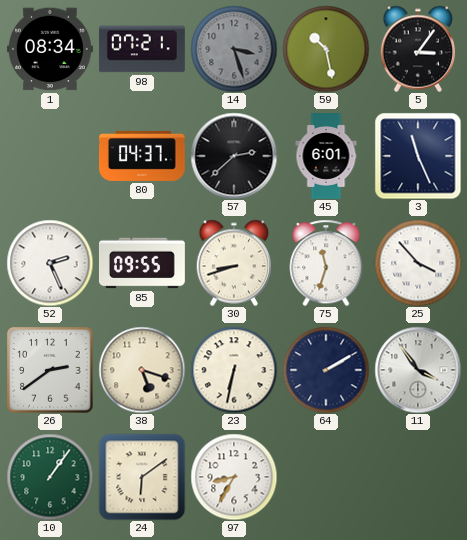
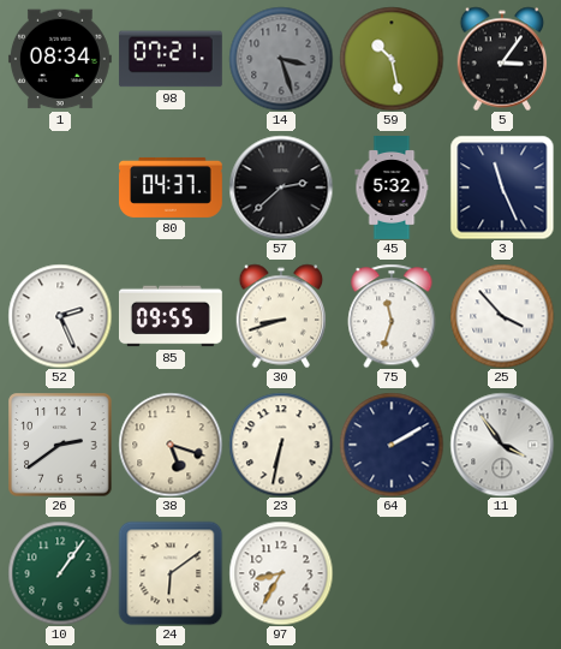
45: 6:01 -> 5:32 (392, 189)
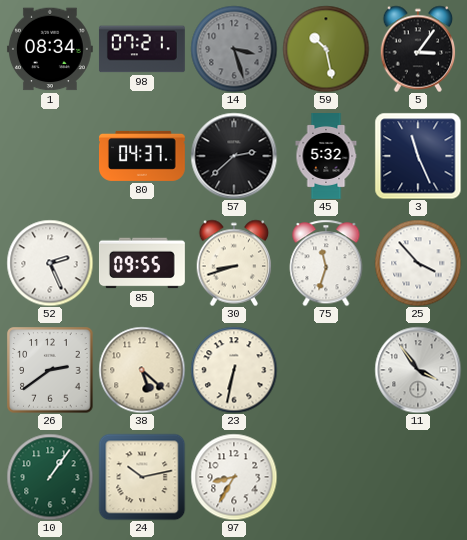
38: 5:18 -> 5:22 (142, 370)
64: 2:10 -> none (392, 445)
24: 6:09 -> 10:13 (142, 477)
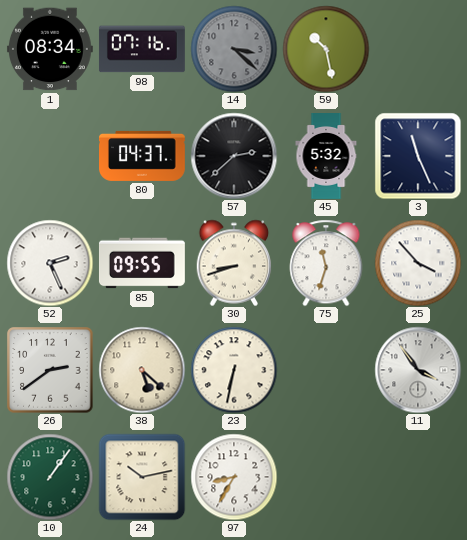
98: 07:21 -> 07:16 (142, 49)
14: 3:27 -> 3:22 (234, 49)
5: 3:06 -> none (418, 49)
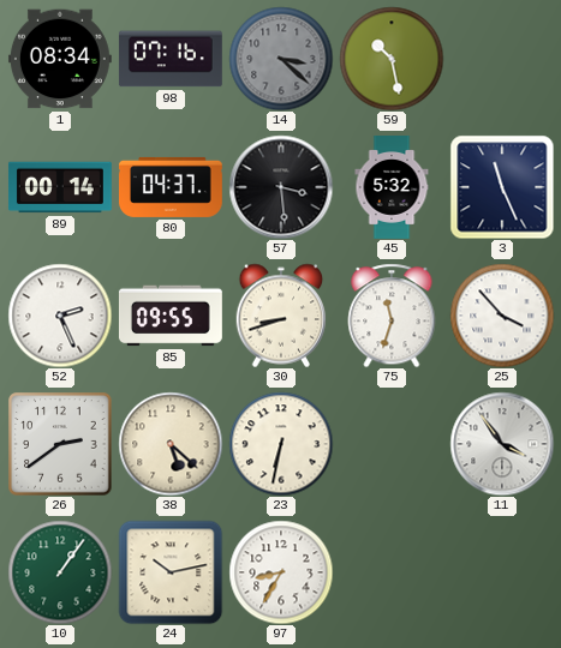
89: none -> 00:14 (60, 187)
57: 2:38 -> 3:29 (281, 187)
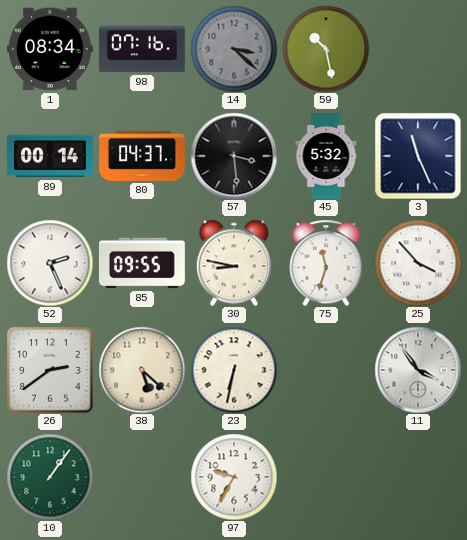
30: 8:42 -> 8:47 (234, 263)
24: 10:13 -> none (171, 572)
97: 8:35 -> 9:35 (234, 477)
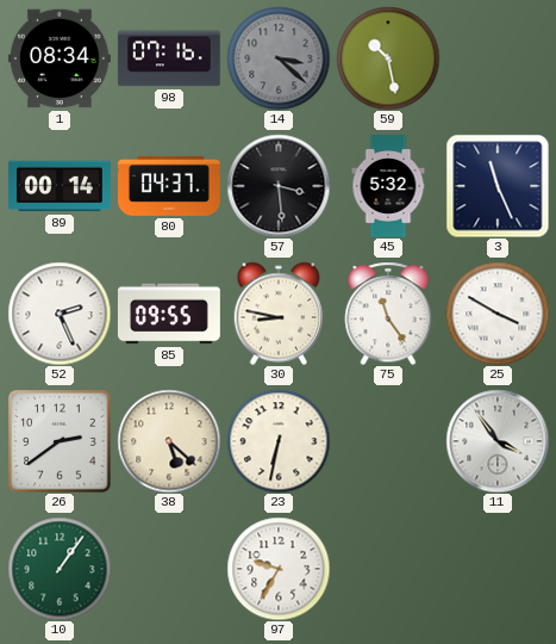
75: 11:33 -> 11:24 (388, 314)
25: 3:53 -> 3:50 (498, 314)
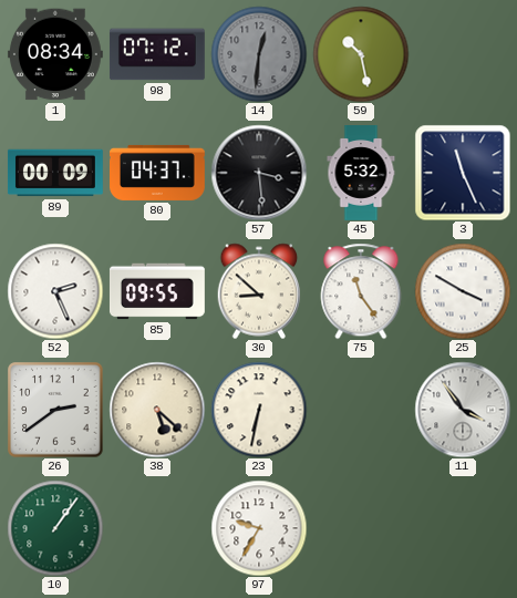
98: 07:16 -> 07:12 (157, 54)
14: 3:22 -> 12:31 (259, 54)
89: 00:14 -> 00:09 (55, 173)
30: 8:47 -> 8:52 (259, 291)
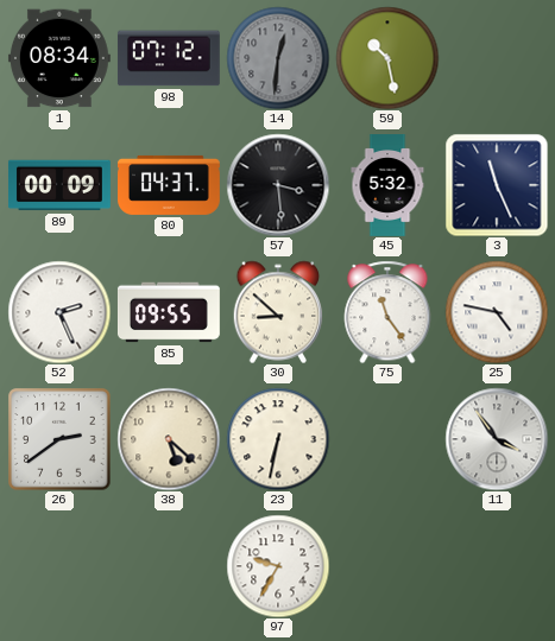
25: 3:50 -> 4:47 (497, 312)
10: 1:06 -> none (55, 528)
